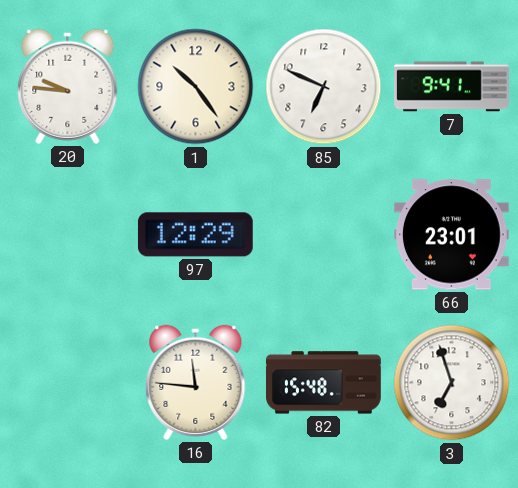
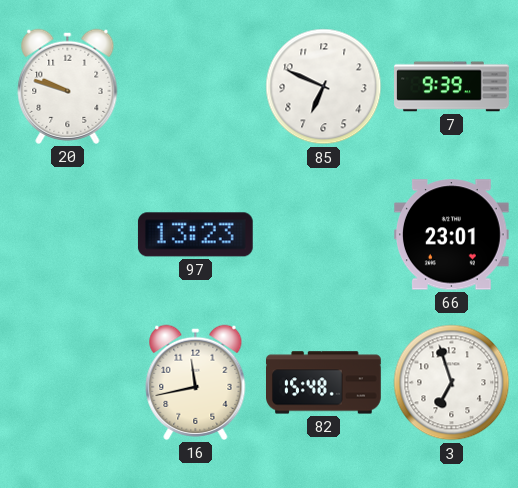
20: 9:46 -> 9:48 (68, 86)
1: 10:24 -> none (196, 87)
7: 9:41 -> 9:39 (452, 87)
97: 12:29 -> 13:23 (195, 235)
16: 11:46 -> 11:43 (196, 382)
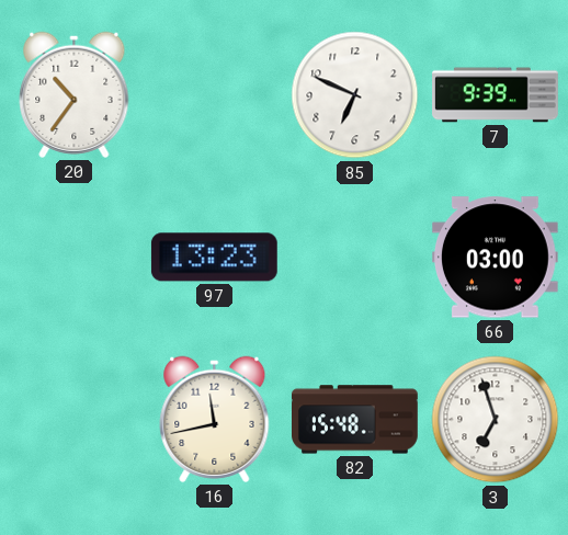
20: 9:48 -> 10:36 (75, 94)
66: 23:01 -> 03:00 (495, 258)
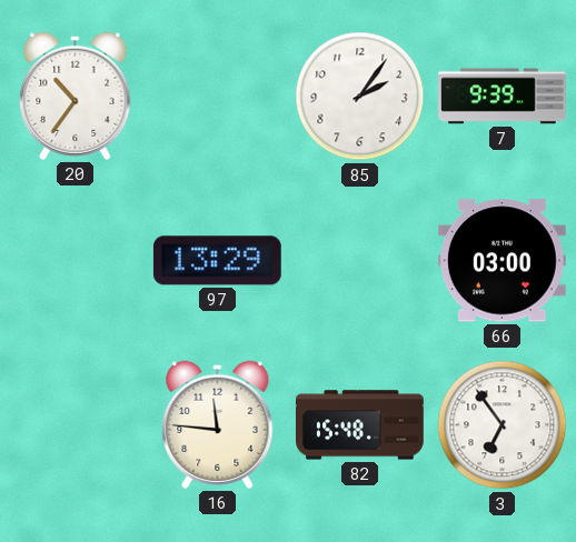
85: 6:49 -> 2:06 (360, 97)
97: 13:23 -> 13:29 (217, 261)
16: 11:43 -> 11:46 (218, 424)
3: 6:57 -> 6:54 (503, 425)
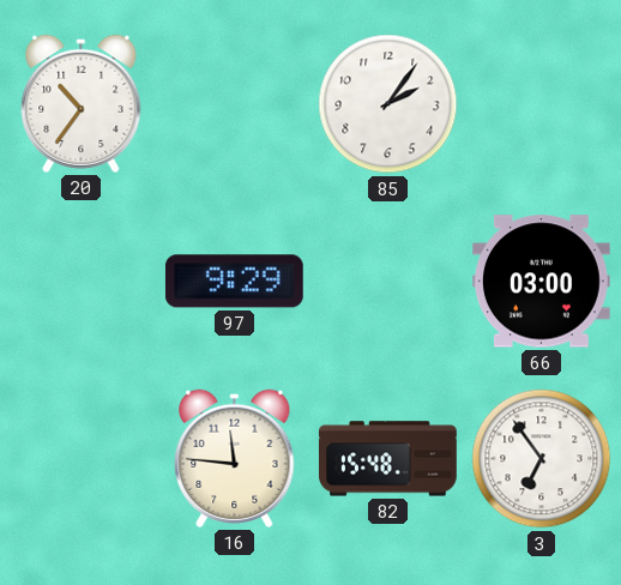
7: 9:39 -> none (503, 97)
97: 13:29 -> 9:29 (234, 282)
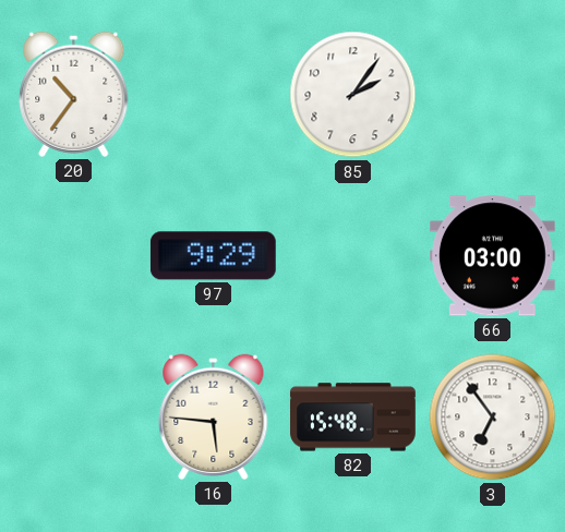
16: 11:46 -> 5:46 (214, 416)
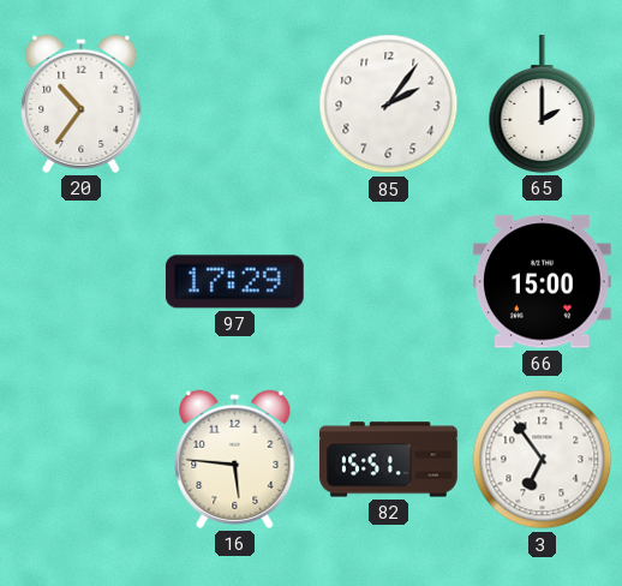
65: none -> 2:00 (543, 104)
97: 9:29 -> 17:29 (234, 282)
66: 03:00 -> 15:00 (542, 282)
82: 15:48 -> 15:51 (389, 460)
